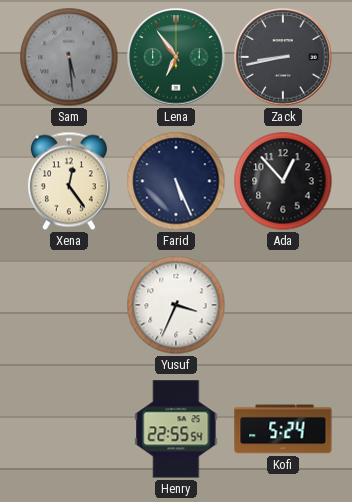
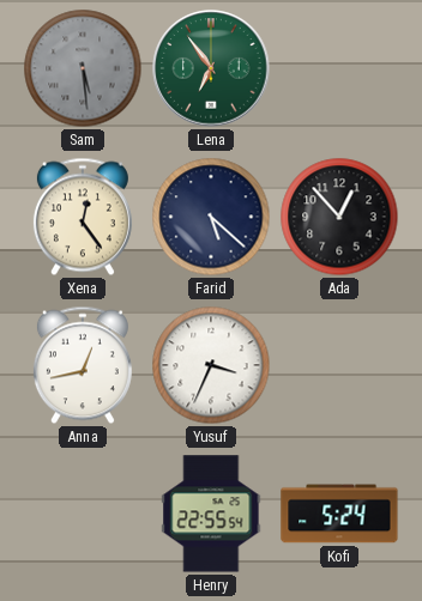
Zack: 8:43 -> none (283, 57)
Farid: 5:26 -> 5:22 (211, 217)
Anna: none -> 12:43 (83, 365)
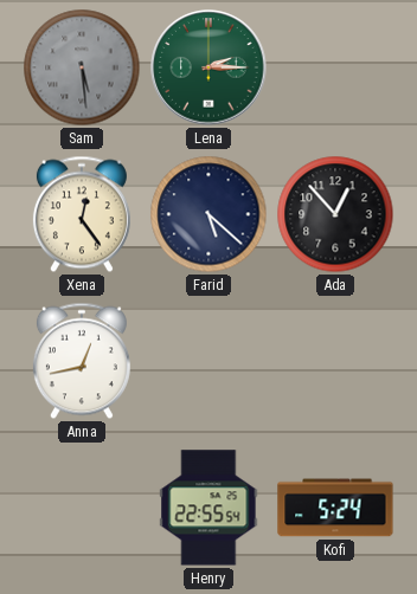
Lena: 6:54 -> 2:15 (208, 67)
Yusuf: 3:34 -> none (211, 365)
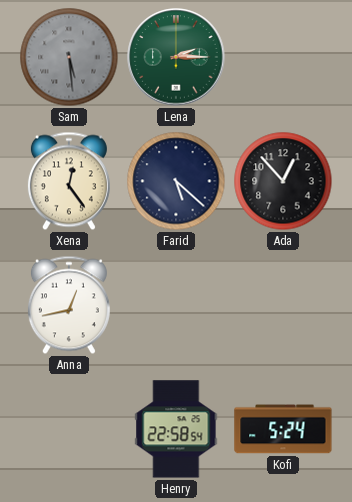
Henry: 22:55 -> 22:58 (176, 429)
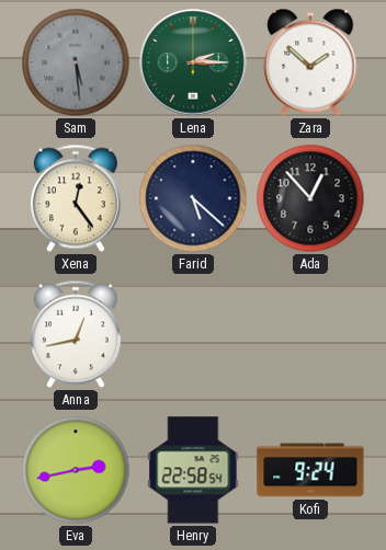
Zara: none -> 1:52 (310, 62)
Eva: none -> 2:43 (76, 470)
Kofi: 5:24 -> 9:24 (310, 470)
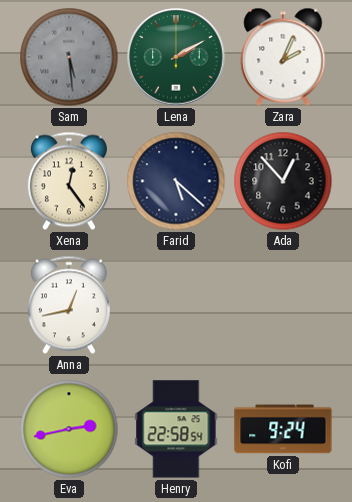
Lena: 2:15 -> 2:10 (176, 57)
Zara: 1:52 -> 2:04 (283, 57)
